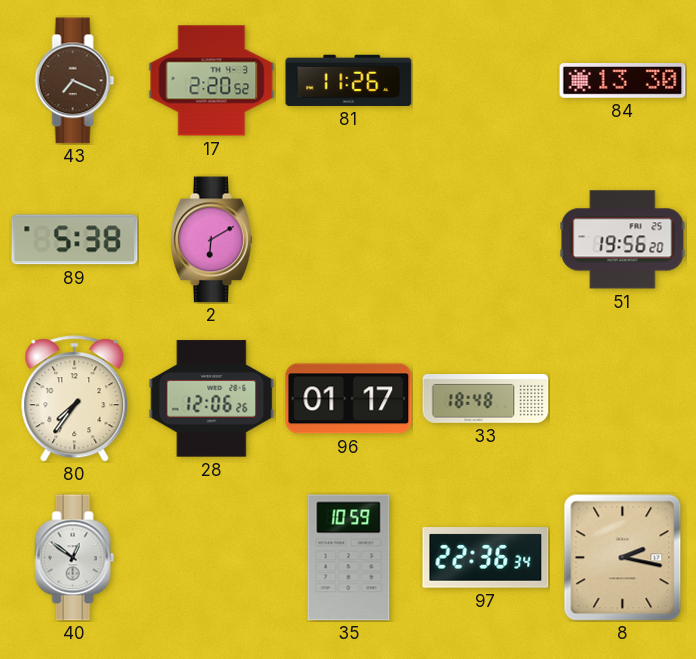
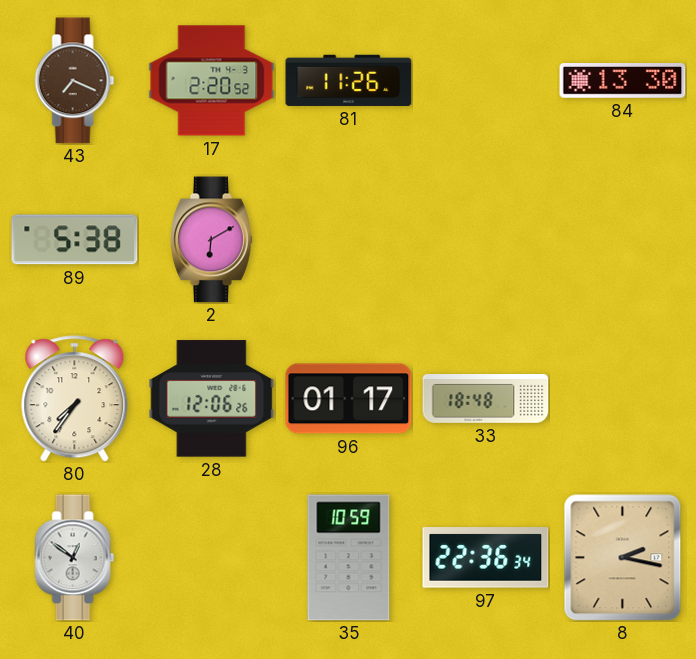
51: 19:56 -> none (623, 240)
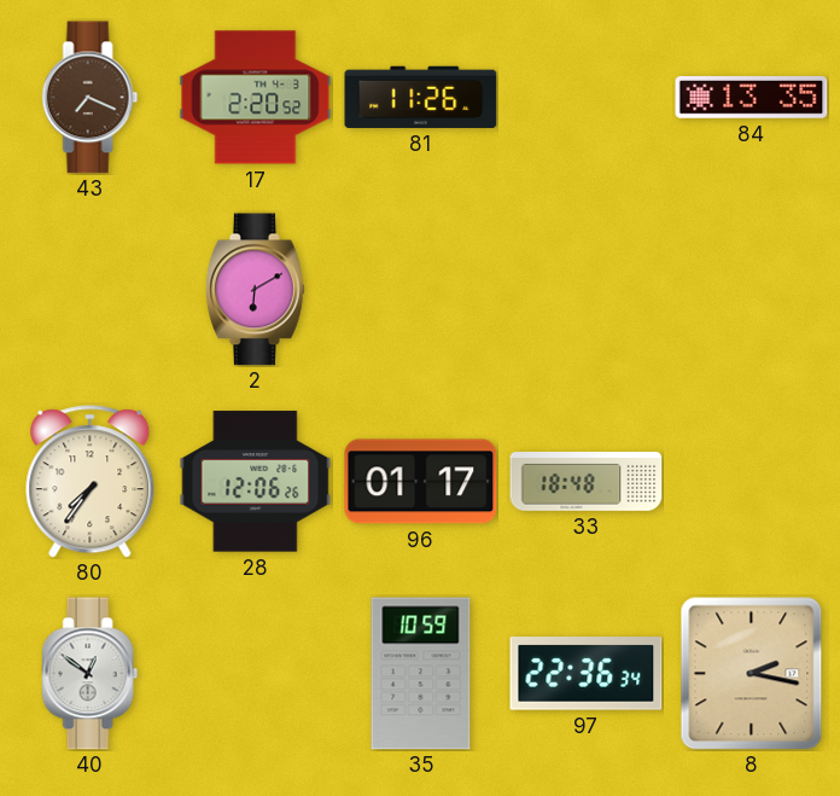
84: 13:30 -> 13:35 (752, 98)
89: 5:38 -> none (75, 240)
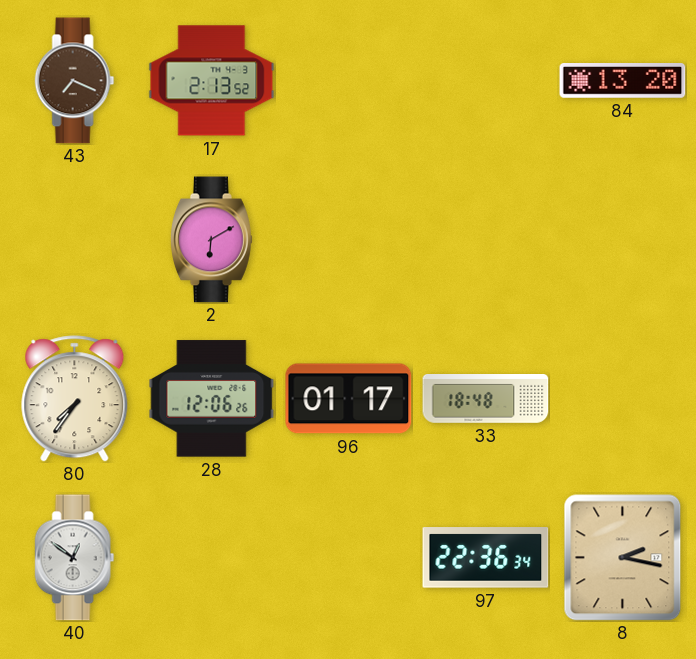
17: 2:20 -> 2:13 (212, 81)
81: 11:26 -> none (421, 97)
84: 13:35 -> 13:20 (623, 81)
35: 10:59 -> none (421, 674)
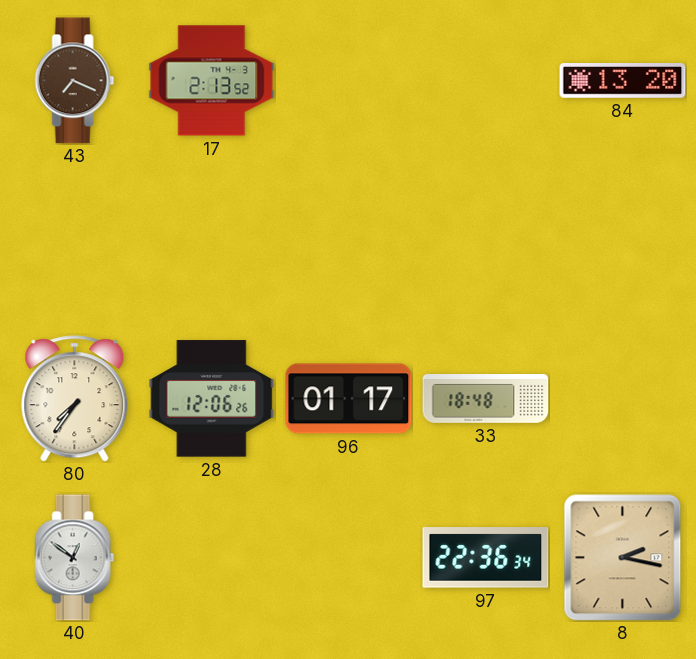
2: 6:10 -> none (212, 240)
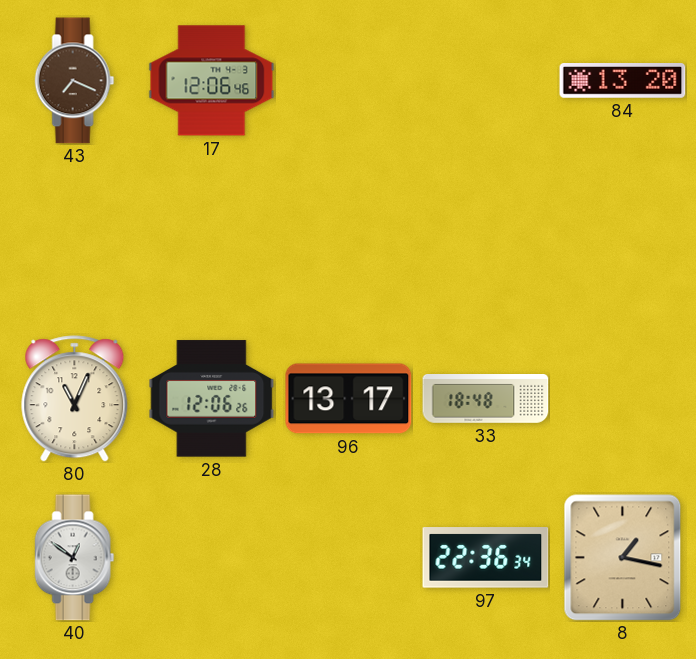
17: 2:13 -> 12:06 (212, 81)
80: 7:36 -> 11:04 (75, 399)
96: 01:17 -> 13:17 (349, 399)
8: 2:17 -> 1:17 (623, 558)
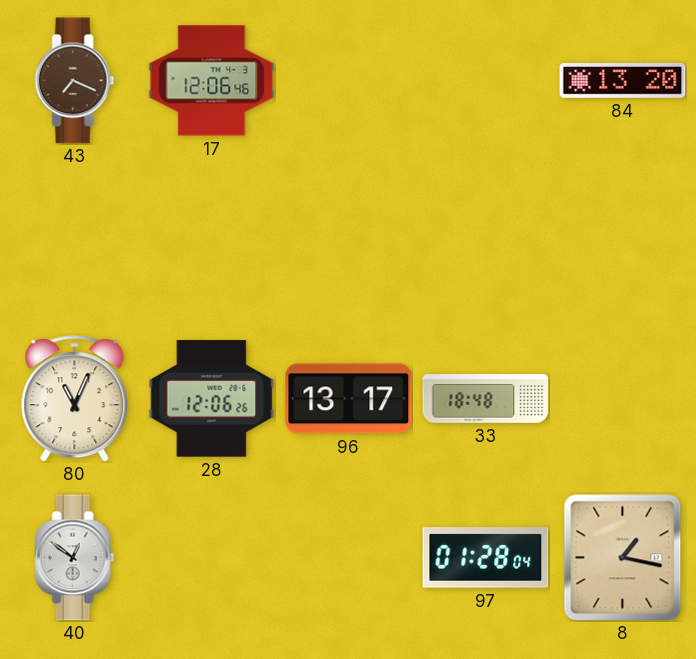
97: 22:36 -> 01:28 (486, 558)
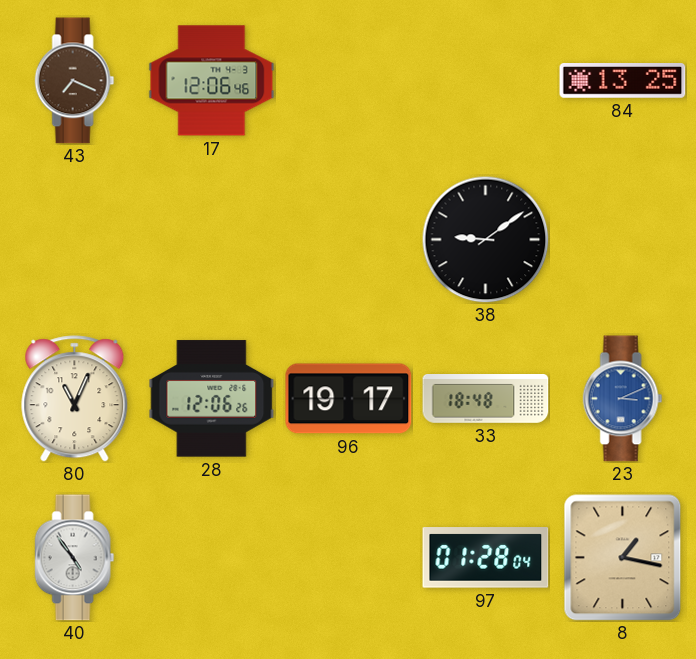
84: 13:20 -> 13:25 (623, 81)
38: none -> 9:09 (485, 239)
96: 13:17 -> 19:17 (349, 399)
23: none -> 3:11 (623, 399)
40: 12:51 -> 4:54 (75, 558)
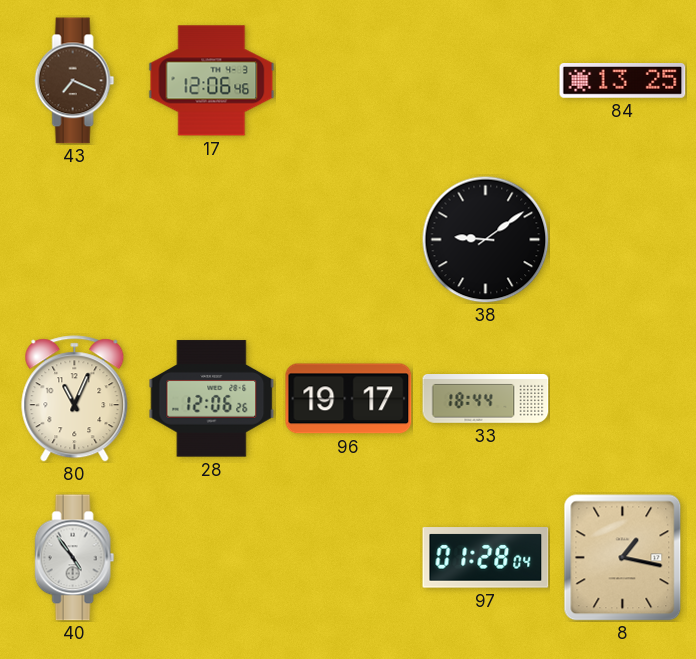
33: 18:48 -> 18:44 (486, 399)
23: 3:11 -> none (623, 399)
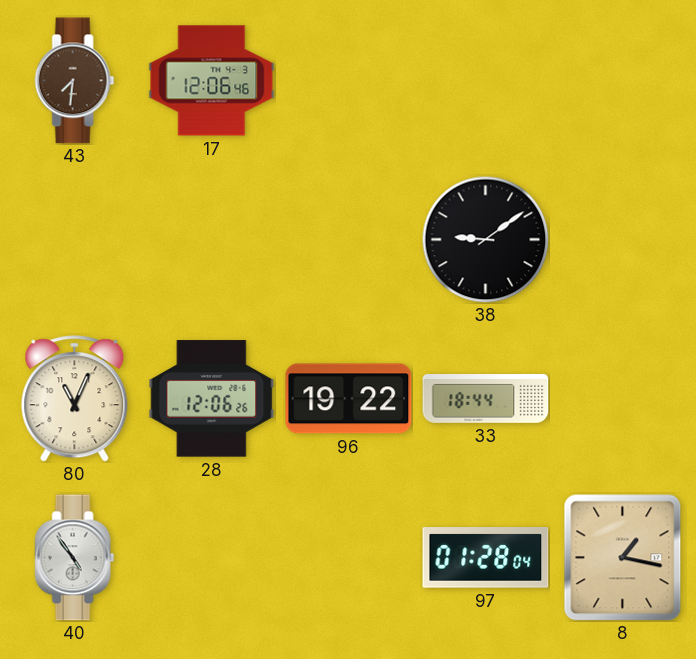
43: 7:19 -> 7:31 (75, 81)
84: 13:25 -> none (623, 81)
96: 19:17 -> 19:22 (349, 399)
